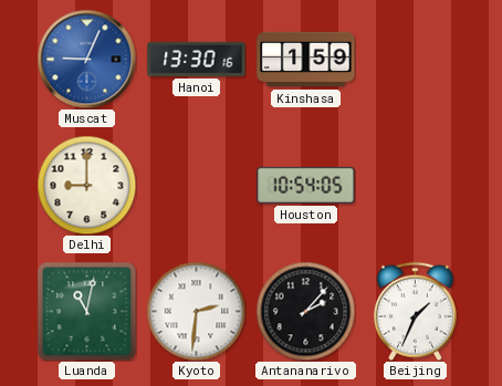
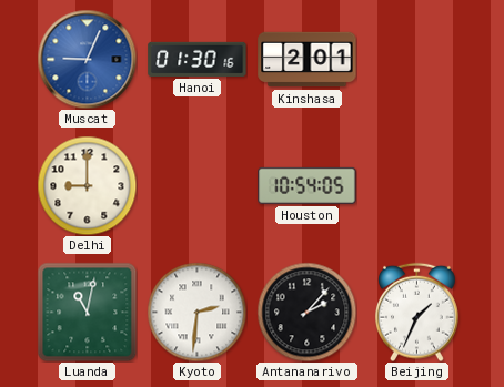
Hanoi: 13:30 -> 01:30 (198, 59)
Kinshasa: 1:59 -> 2:01 (308, 60)
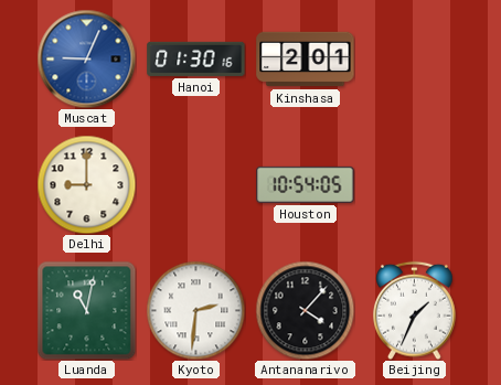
Antananarivo: 2:07 -> 4:07 (305, 310)
